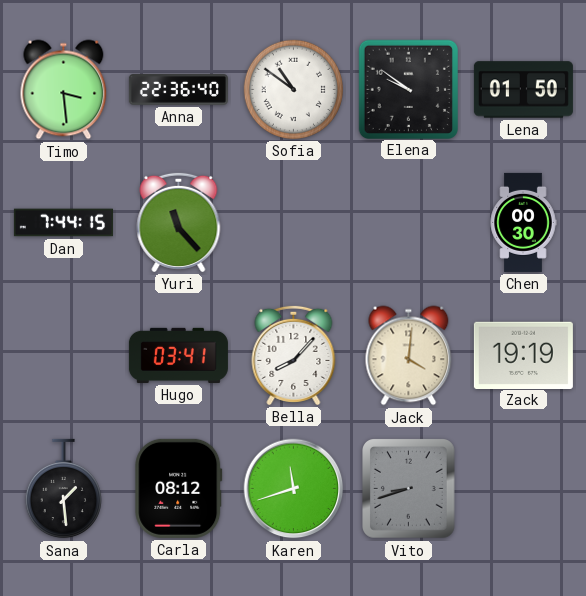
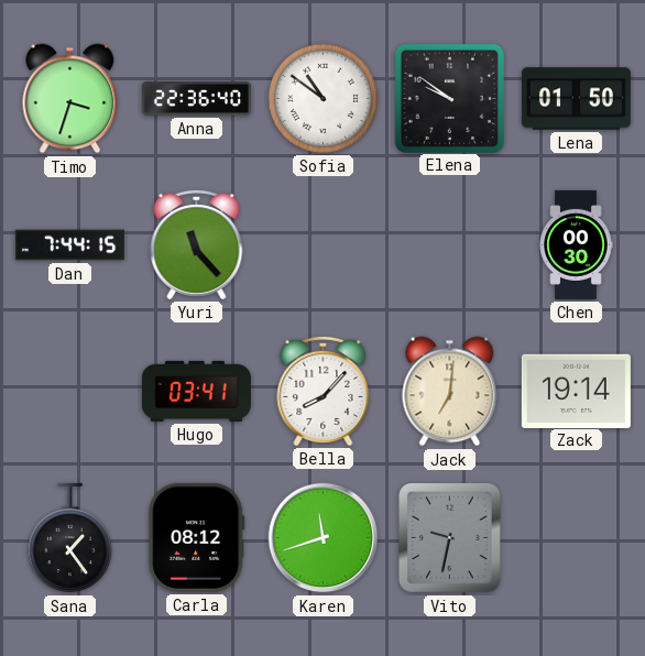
Timo: 3:29 -> 3:33 (70, 99)
Jack: 4:01 -> 7:01 (450, 392)
Zack: 19:19 -> 19:14 (576, 391)
Sana: 1:29 -> 1:24 (69, 538)
Vito: 8:42 -> 9:32 (450, 538)
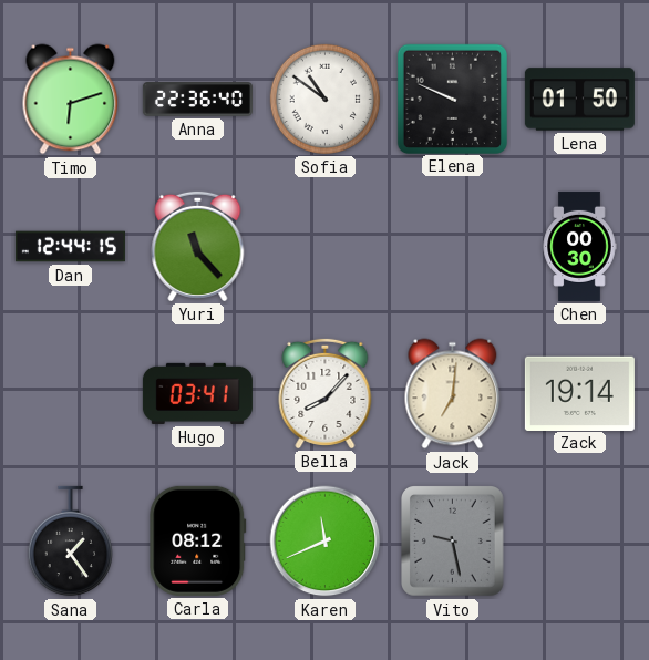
Timo: 3:33 -> 6:12 (71, 100)
Elena: 9:51 -> 9:49 (452, 99)
Dan: 7:44 -> 12:44 (70, 247)
Karen: 11:42 -> 11:41 (326, 542)
Vito: 9:32 -> 9:28 (453, 542)
